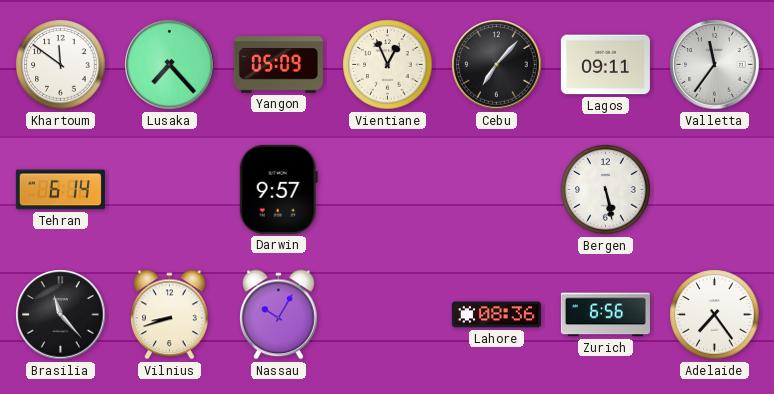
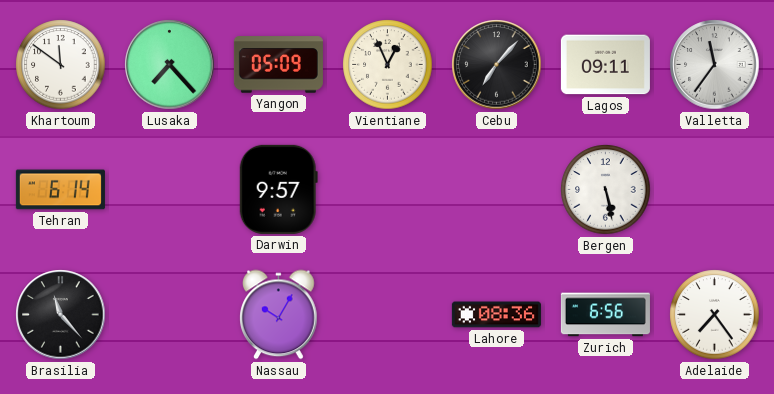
Vilnius: 8:42 -> none (170, 315)
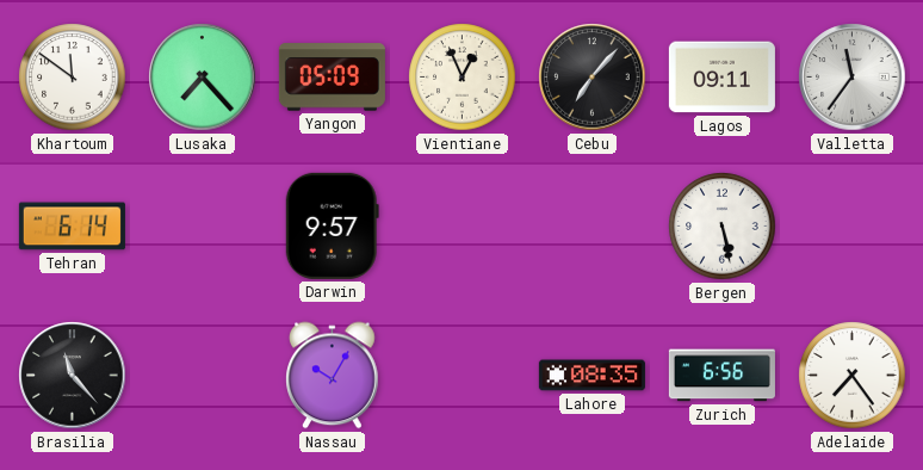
Lahore: 08:36 -> 08:35 (591, 376)
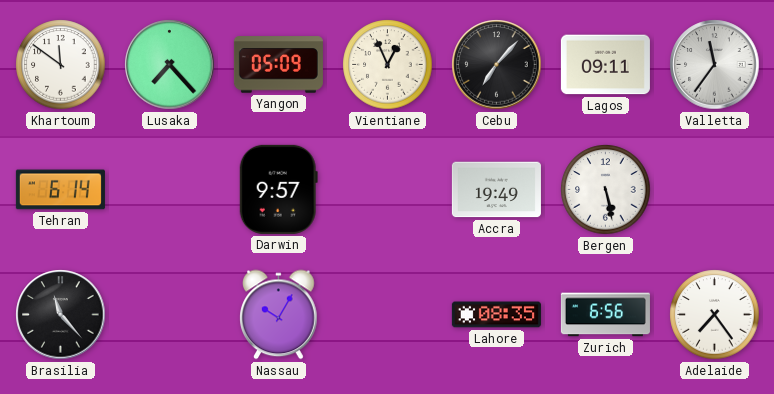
Accra: none -> 19:49 (496, 190)
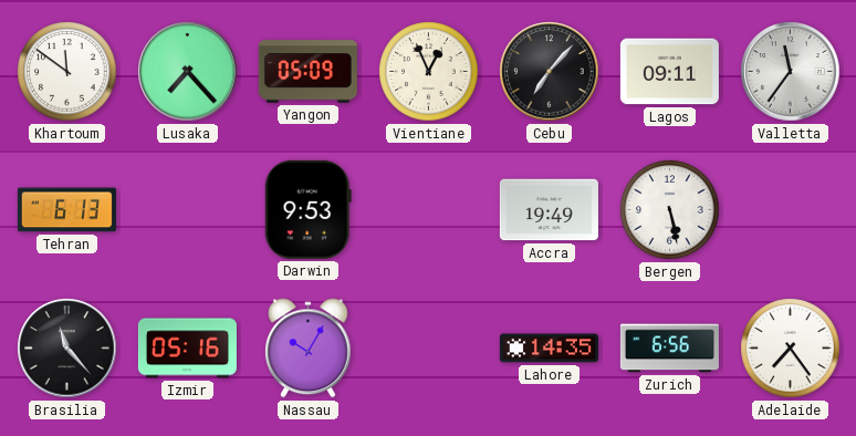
Tehran: 6:14 -> 6:13 (66, 210)
Darwin: 9:57 -> 9:53 (307, 209)
Izmir: none -> 05:16 (187, 349)
Lahore: 08:35 -> 14:35 (549, 349)
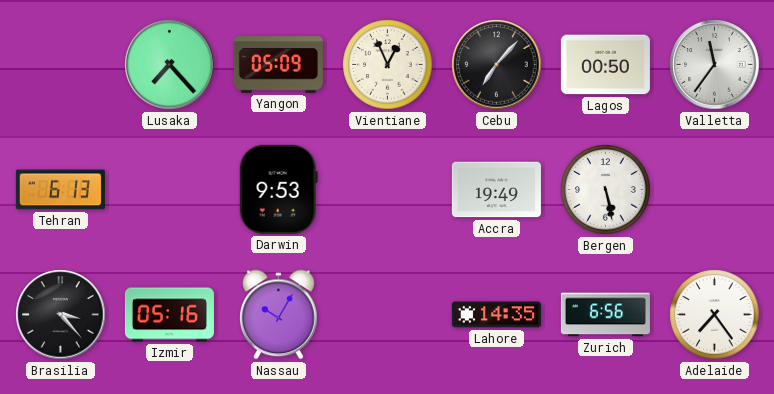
Khartoum: 11:51 -> none (67, 72)
Lagos: 09:11 -> 00:50 (605, 65)
Brasilia: 11:23 -> 3:23 (61, 315)
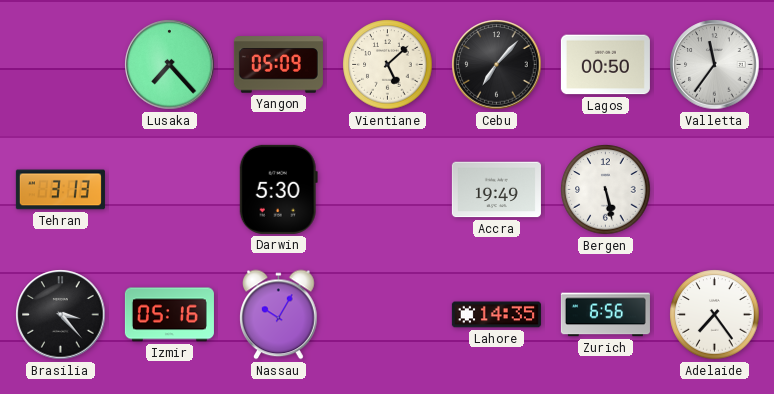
Vientiane: 12:56 -> 5:08 (388, 65)
Tehran: 6:13 -> 3:13 (60, 190)
Darwin: 9:53 -> 5:30 (278, 189)
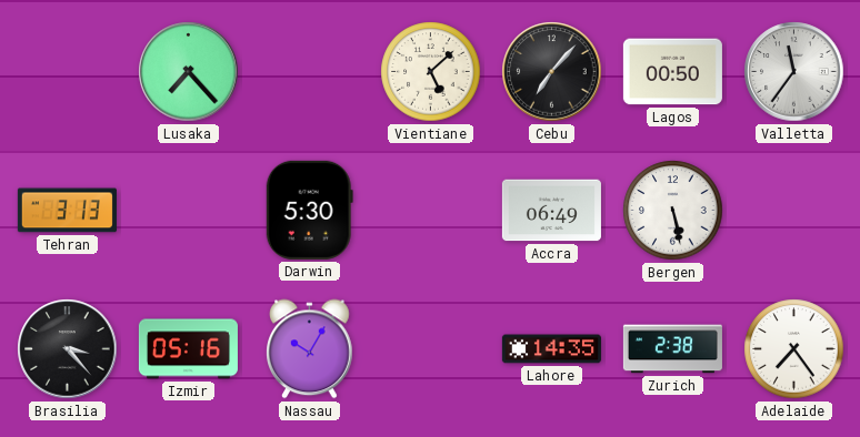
Yangon: 05:09 -> none (278, 65)
Accra: 19:49 -> 06:49 (551, 211)
Zurich: 6:56 -> 2:38 (672, 349)
